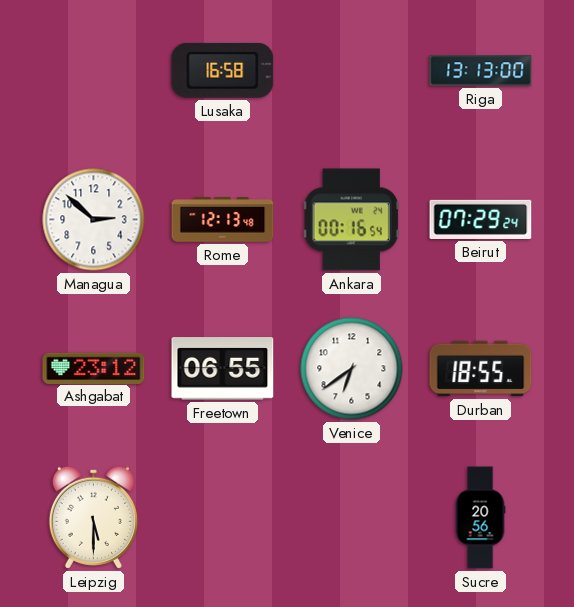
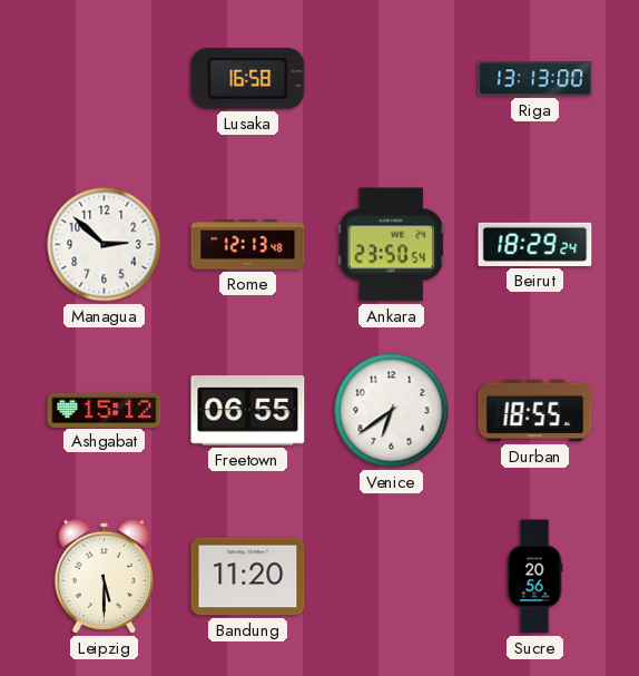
Ankara: 00:16 -> 23:50 (391, 245)
Beirut: 07:29 -> 18:29 (535, 244)
Ashgabat: 23:12 -> 15:12 (105, 410)
Bandung: none -> 11:20 (248, 577)
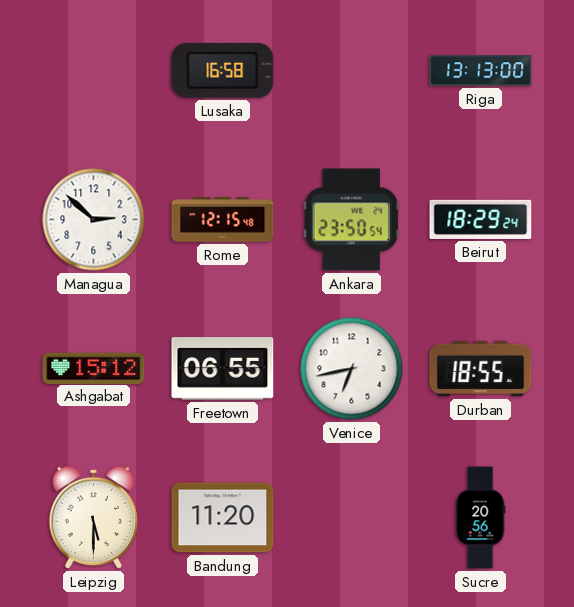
Rome: 12:13 -> 12:15 (223, 220)
Venice: 6:39 -> 6:43 (352, 369)
